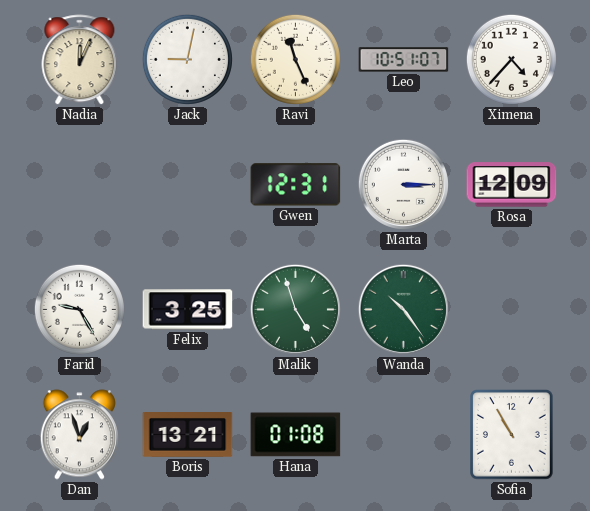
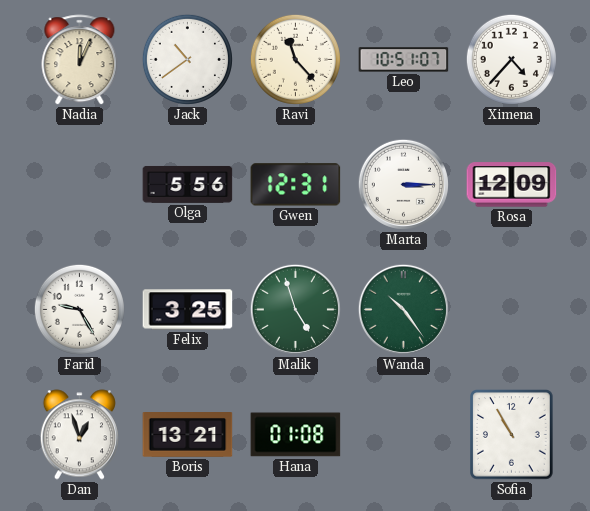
Jack: 9:02 -> 10:39 (187, 59)
Ravi: 11:26 -> 11:23 (295, 59)
Olga: none -> 5:56 (188, 184)
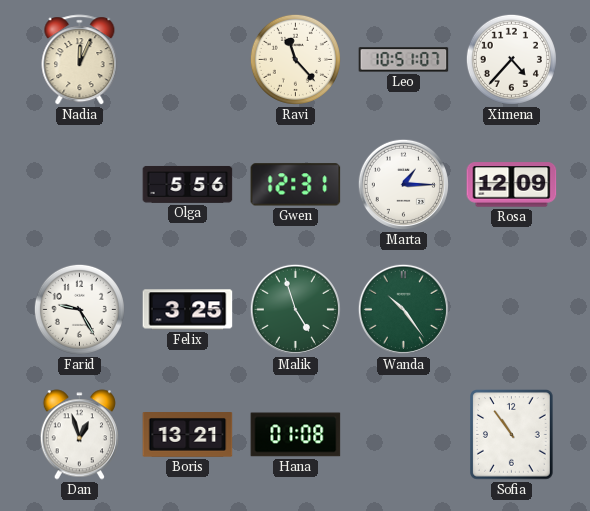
Jack: 10:39 -> none (187, 59)
Marta: 3:15 -> 1:15 (403, 184)
Sofia: 10:55 -> 10:54 (512, 435)
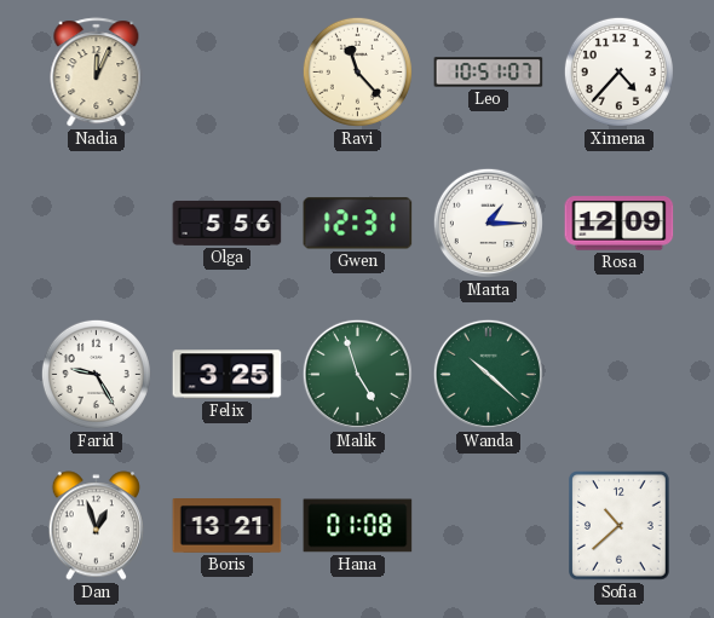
Wanda: 10:24 -> 10:22 (488, 374)
Sofia: 10:54 -> 10:38 (620, 526)
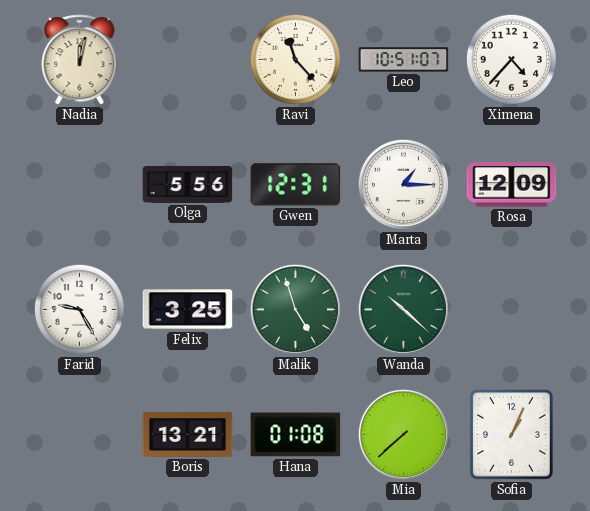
Nadia: 12:04 -> 12:02 (80, 60)
Dan: 12:57 -> none (96, 526)
Mia: none -> 7:38 (403, 434)
Sofia: 10:38 -> 1:04 (512, 435)
